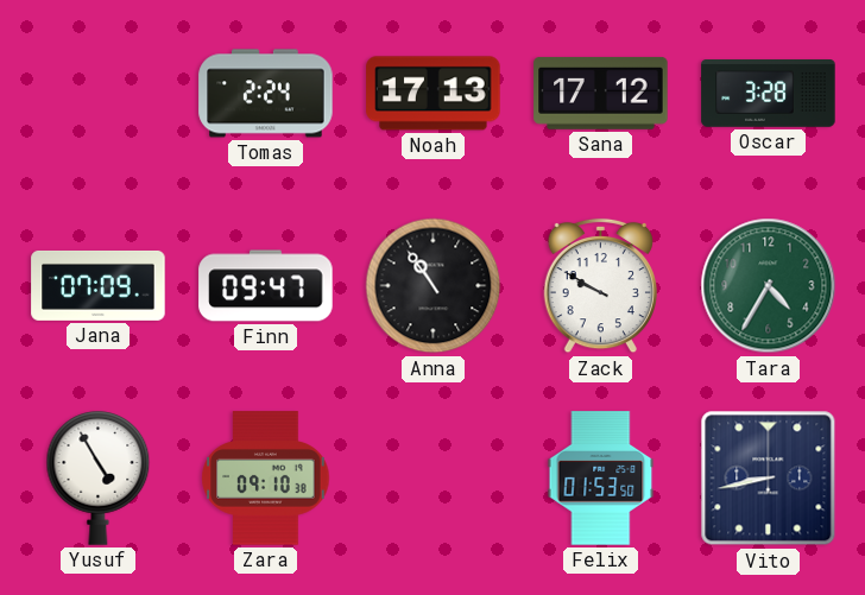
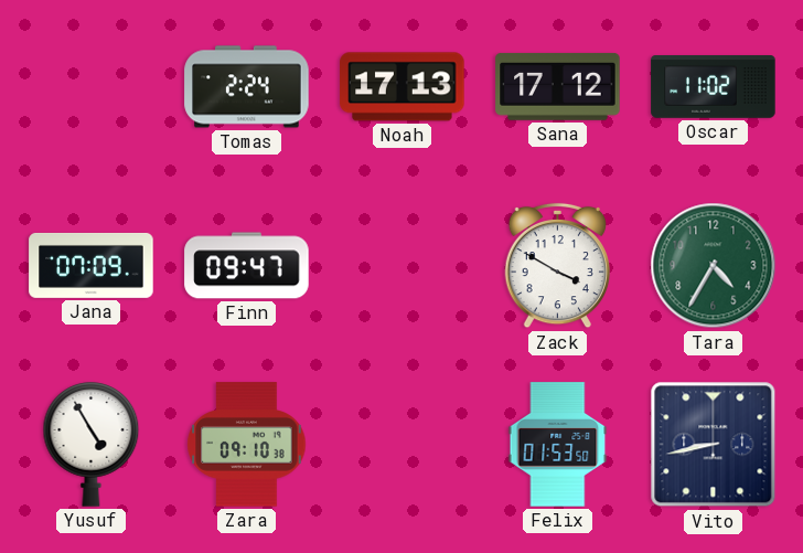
Oscar: 3:28 -> 11:02 (714, 87)
Anna: 10:54 -> none (434, 286)
Zack: 9:50 -> 3:50 (557, 266)
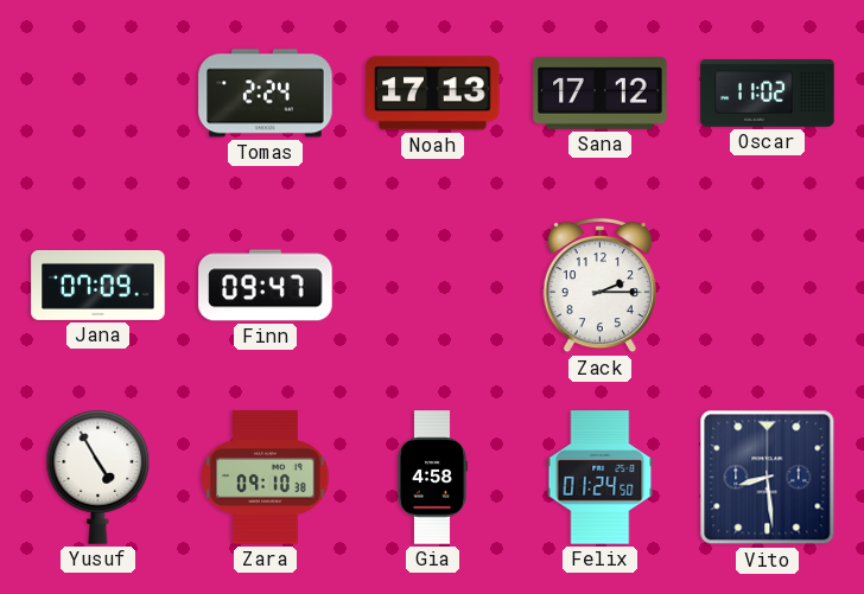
Zack: 3:50 -> 2:15 (599, 286)
Tara: 4:35 -> none (714, 266)
Gia: none -> 4:58 (432, 478)
Felix: 01:53 -> 01:24 (601, 478)
Vito: 8:43 -> 8:29 (768, 478)
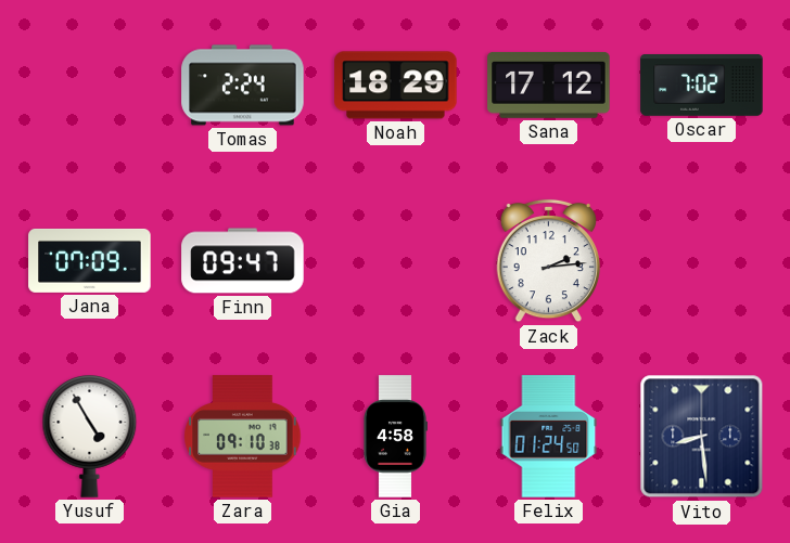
Noah: 17:13 -> 18:29 (396, 86)
Oscar: 11:02 -> 7:02 (702, 86)
Zack: 2:15 -> 2:14 (548, 261)
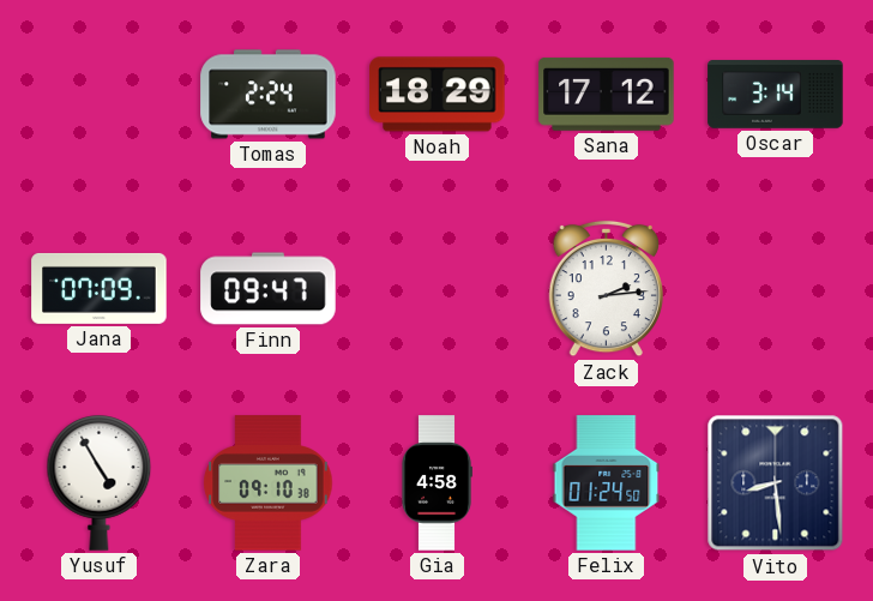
Oscar: 7:02 -> 3:14 (776, 95)
